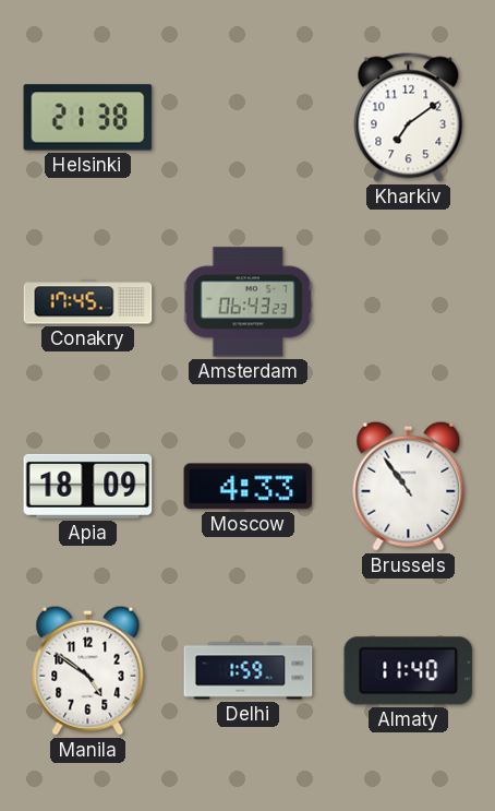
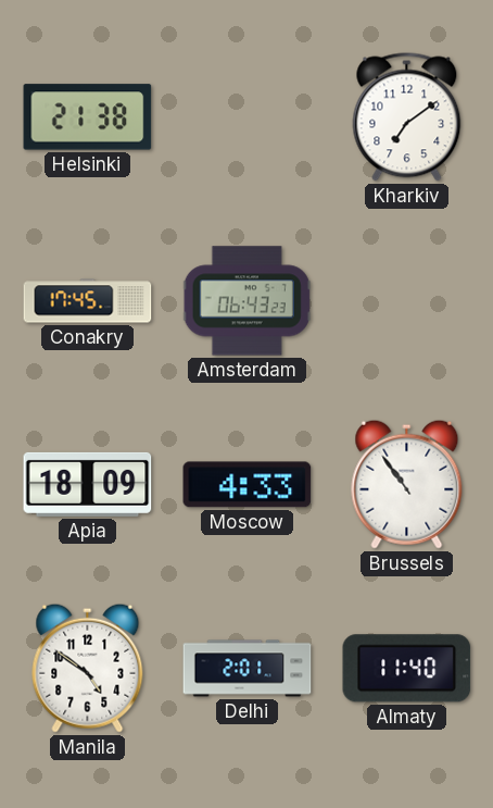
Delhi: 1:59 -> 2:01 (248, 669)
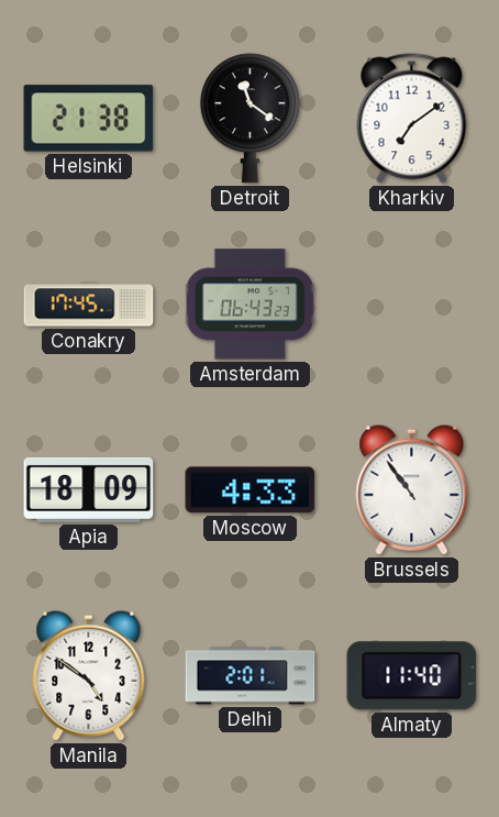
Detroit: none -> 11:21 (249, 119)
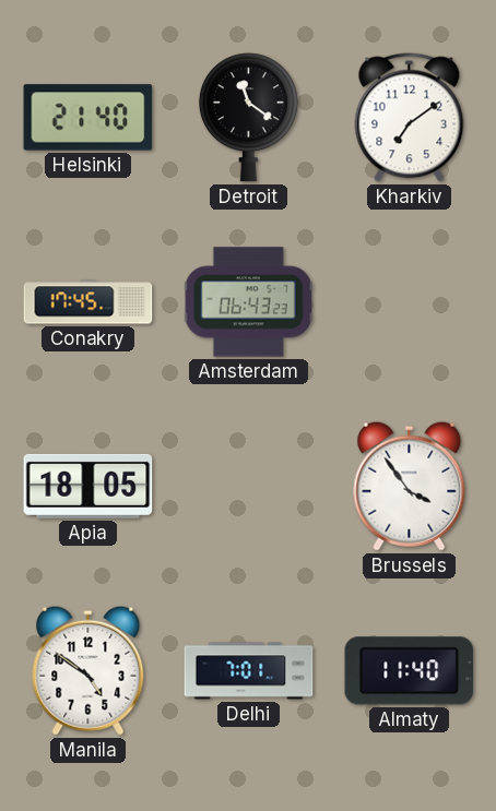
Helsinki: 21:38 -> 21:40 (88, 118)
Apia: 18:09 -> 18:05 (88, 486)
Moscow: 4:33 -> none (251, 490)
Brussels: 10:54 -> 3:54 (410, 486)
Delhi: 2:01 -> 7:01 (249, 671)
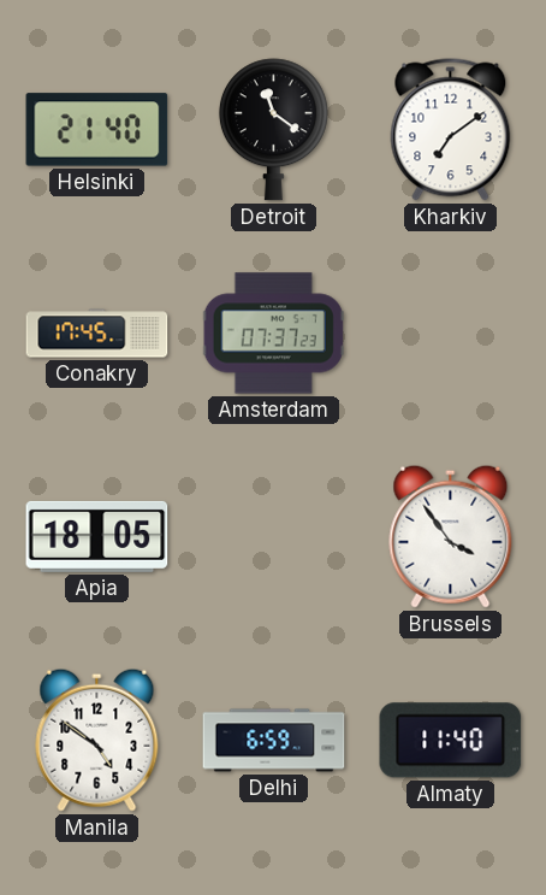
Amsterdam: 06:43 -> 07:37 (273, 334)
Delhi: 7:01 -> 6:59 (274, 741)
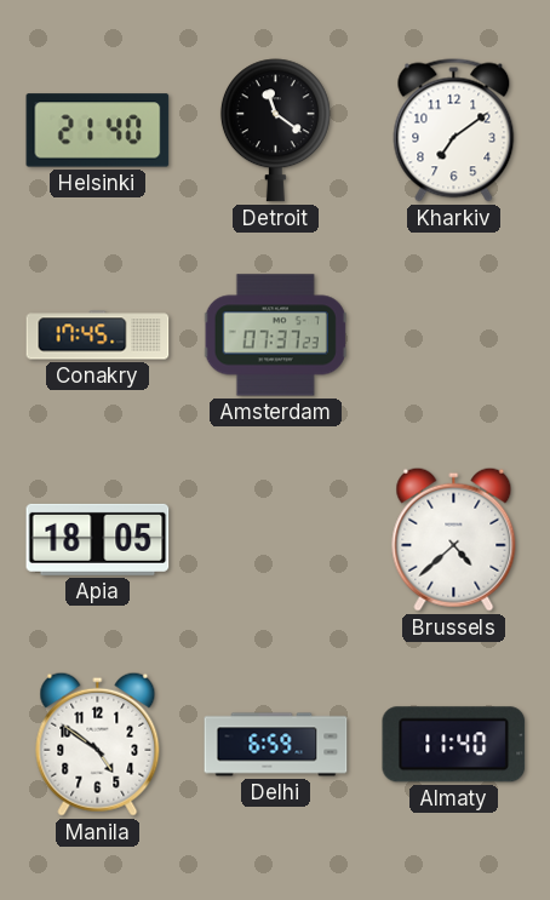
Brussels: 3:54 -> 4:38 (454, 539)
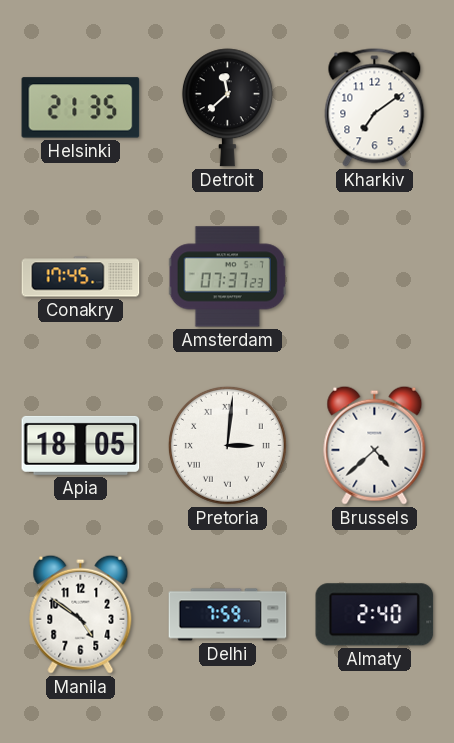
Helsinki: 21:40 -> 21:35 (81, 108)
Detroit: 11:21 -> 11:38 (227, 108)
Pretoria: none -> 3:01 (227, 445)
Delhi: 6:59 -> 7:59 (228, 615)
Almaty: 11:40 -> 2:40 (375, 615)
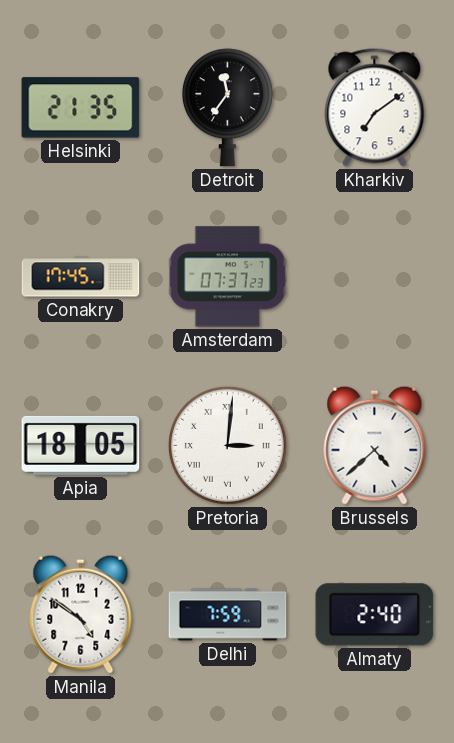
Detroit: 11:38 -> 11:36 (227, 108)
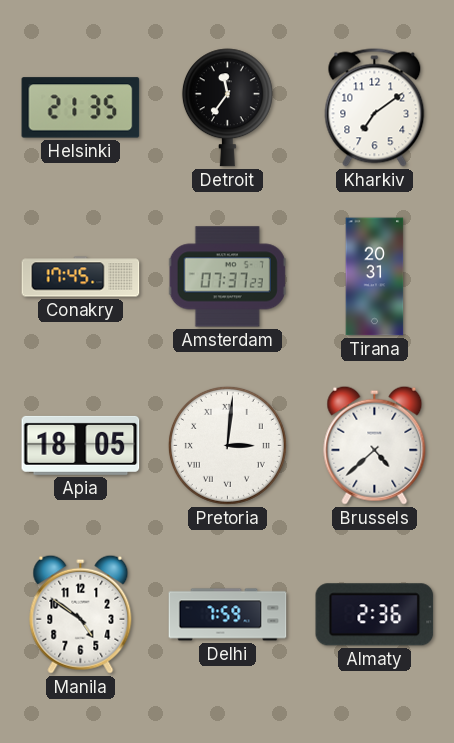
Tirana: none -> 20:31 (375, 277)
Almaty: 2:40 -> 2:36 (375, 615)
